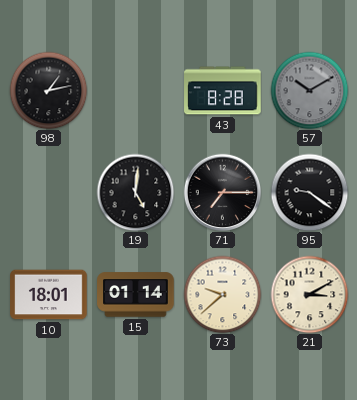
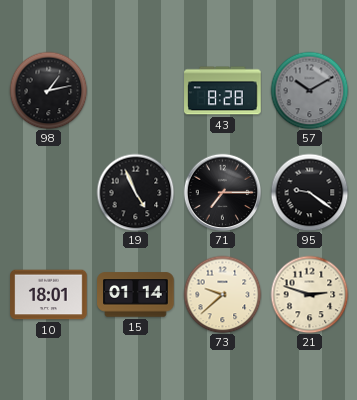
19: 5:01 -> 4:56 (135, 192)
21: 3:10 -> 2:48 (309, 294)
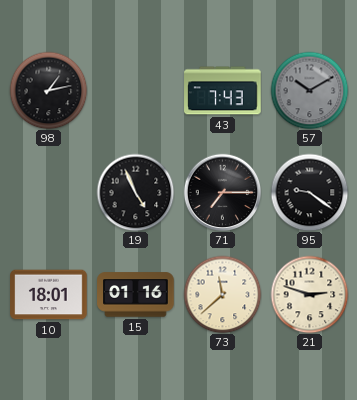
43: 8:28 -> 7:43 (223, 91)
15: 01:14 -> 01:16 (136, 295)
73: 9:38 -> 11:38 (222, 294)
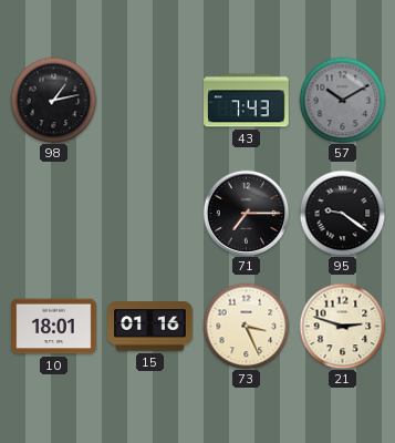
19: 4:56 -> none (135, 192)
73: 11:38 -> 3:26 (246, 326)
